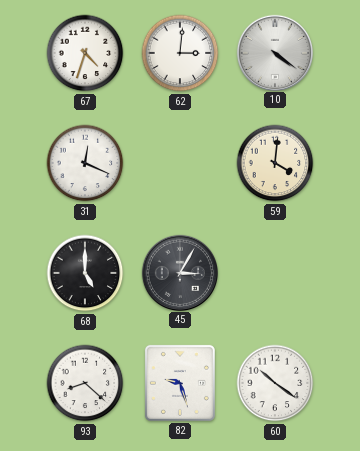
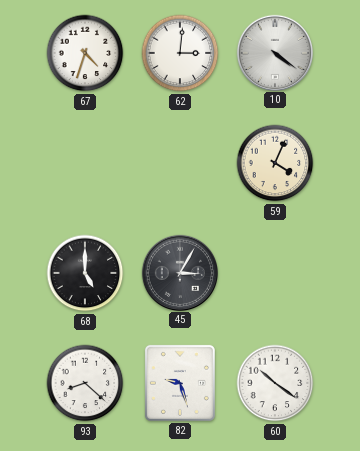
31: 12:19 -> none (85, 163)
59: 4:01 -> 4:04 (275, 163)
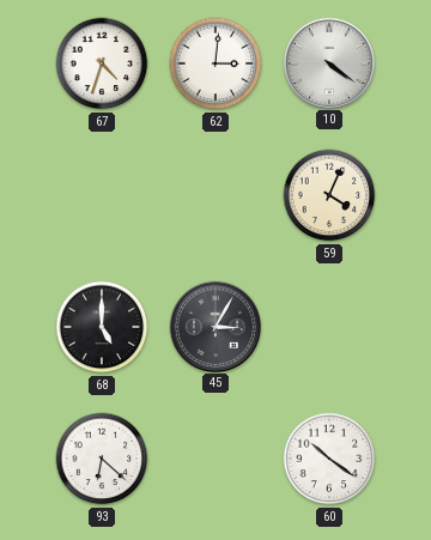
93: 8:22 -> 6:22 (102, 459)
82: 9:27 -> none (180, 383)
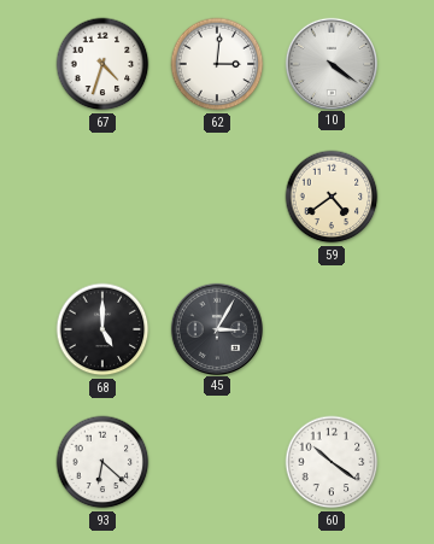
59: 4:04 -> 4:39 (332, 197)
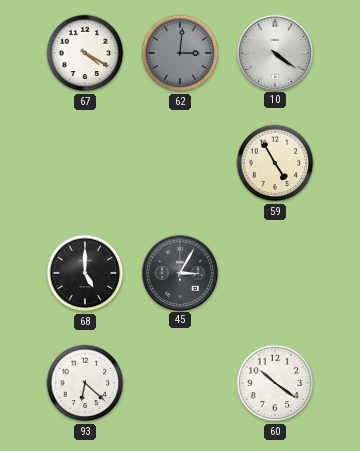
67: 4:33 -> 4:20 (85, 53)
62 dial: white -> grey (180, 53)
59: 4:39 -> 4:55 (275, 163)
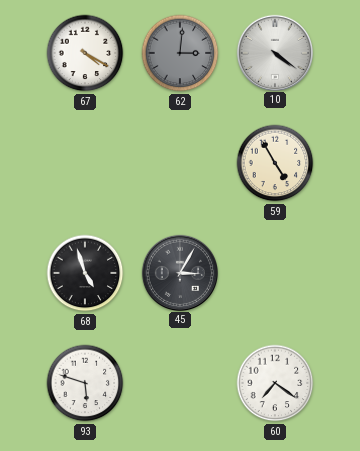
68: 5:00 -> 4:57 (85, 273)
93: 6:22 -> 5:48 (85, 383)
60: 10:21 -> 7:21 (275, 383)
